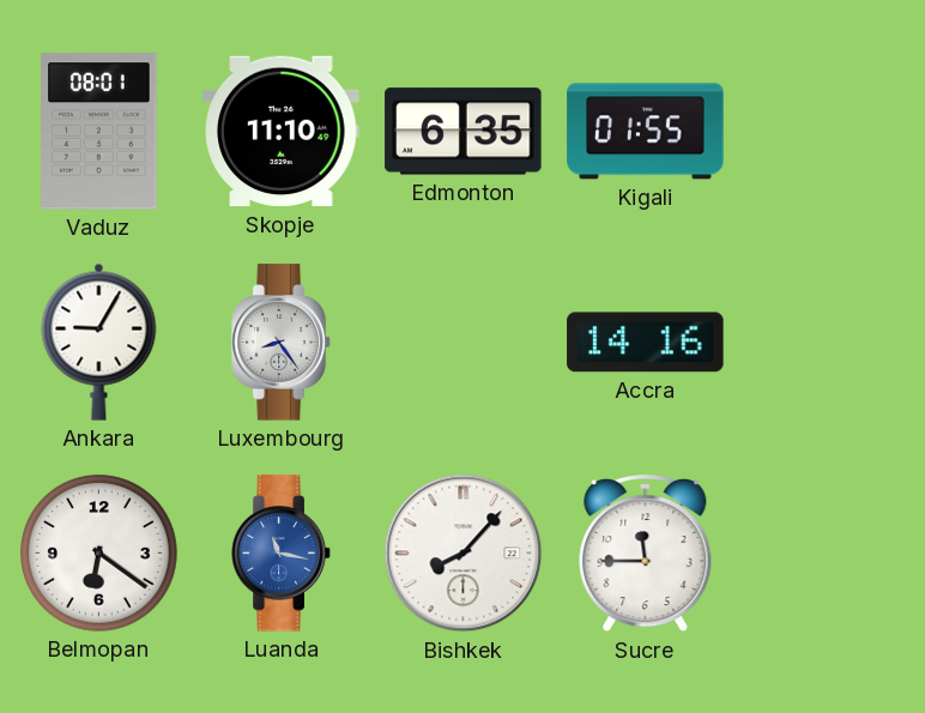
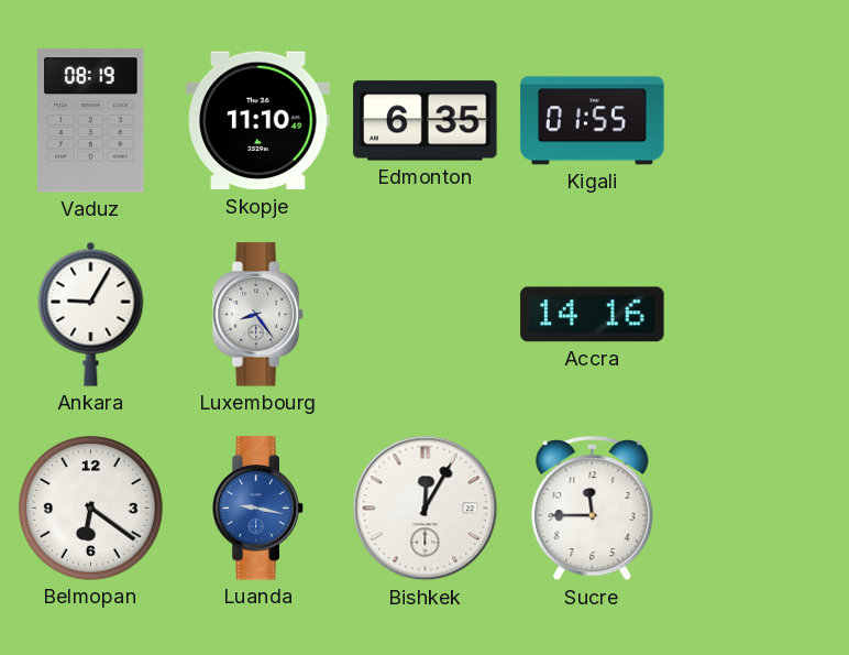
Vaduz: 08:01 -> 08:19 (91, 121)
Luanda: 11:17 -> 9:17 (258, 509)
Bishkek: 8:07 -> 12:05 (426, 509)
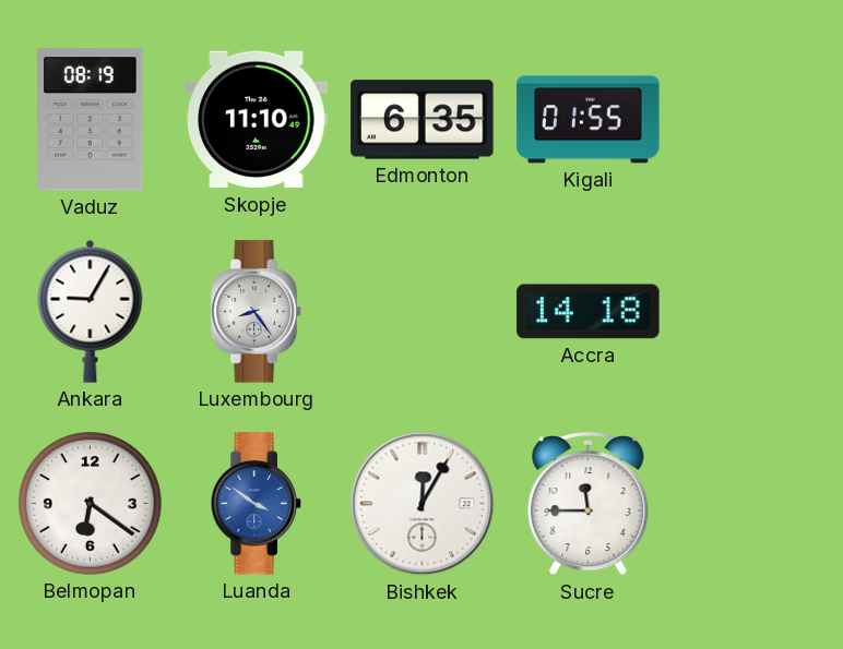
Accra: 14:16 -> 14:18 (589, 312)
Luanda: 9:17 -> 3:51 (257, 504)
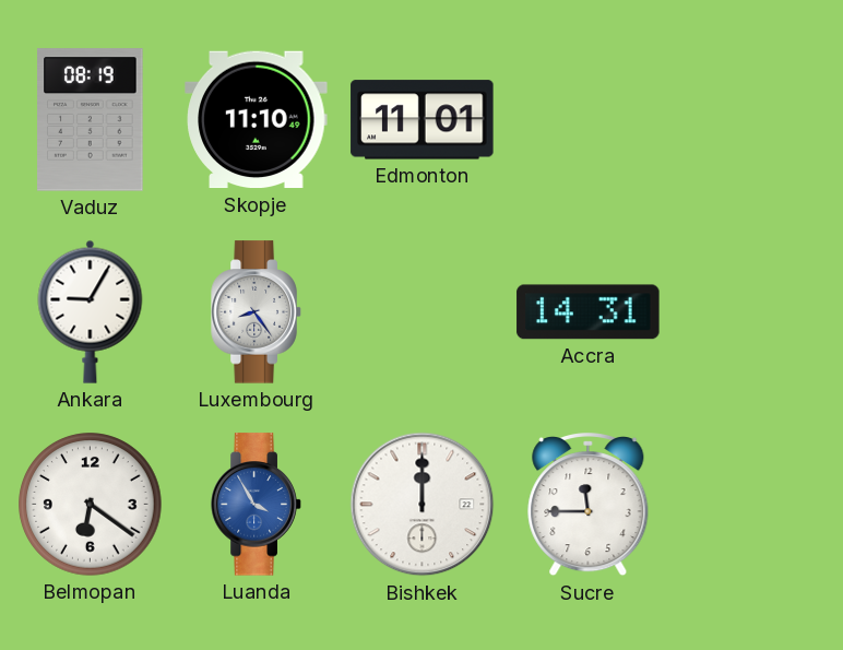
Edmonton: 6:35 -> 11:01 (423, 120)
Kigali: 01:55 -> none (589, 120)
Accra: 14:18 -> 14:31 (589, 312)
Luanda: 3:51 -> 3:55 (257, 505)
Bishkek: 12:05 -> 12:00 (423, 505)
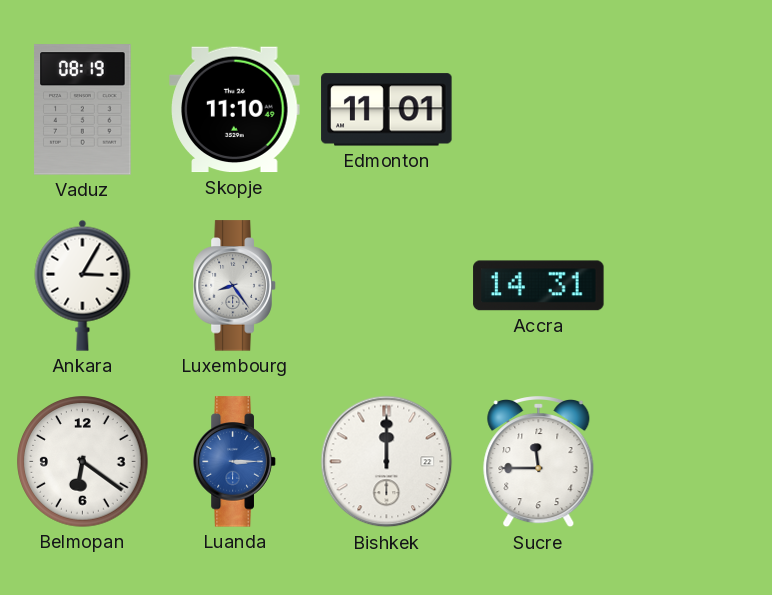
Ankara: 9:05 -> 3:05 (83, 285)
Luanda: 3:55 -> 3:15 (235, 462)
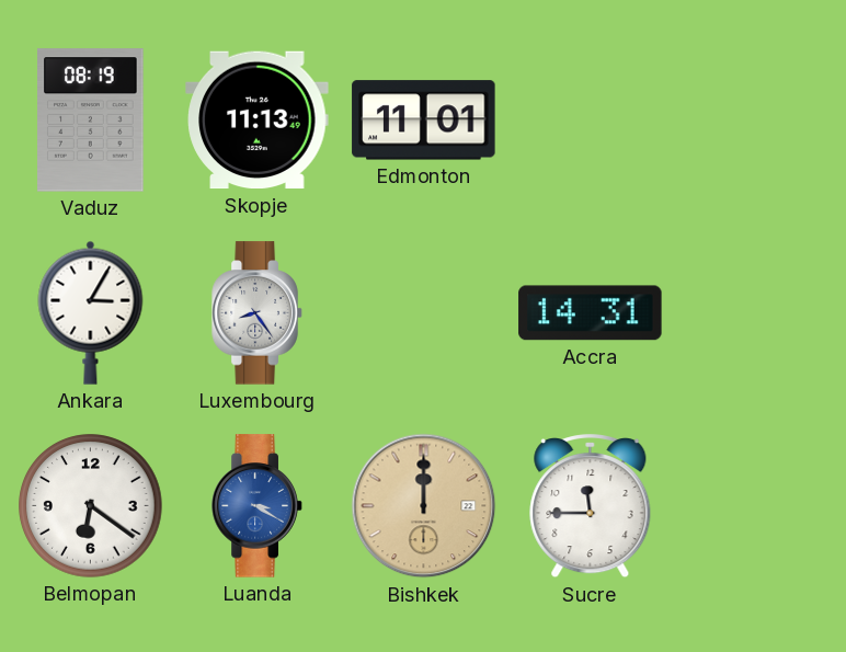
Skopje: 11:10 -> 11:13 (258, 121)
Luanda: 3:15 -> 3:20 (258, 506)
Bishkek dial: white -> champagne (424, 506)
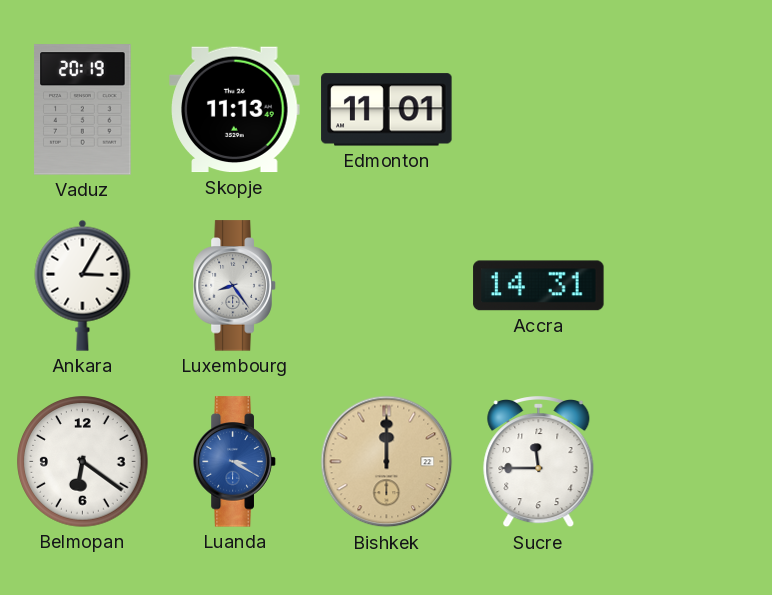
Vaduz: 08:19 -> 20:19 (83, 110)
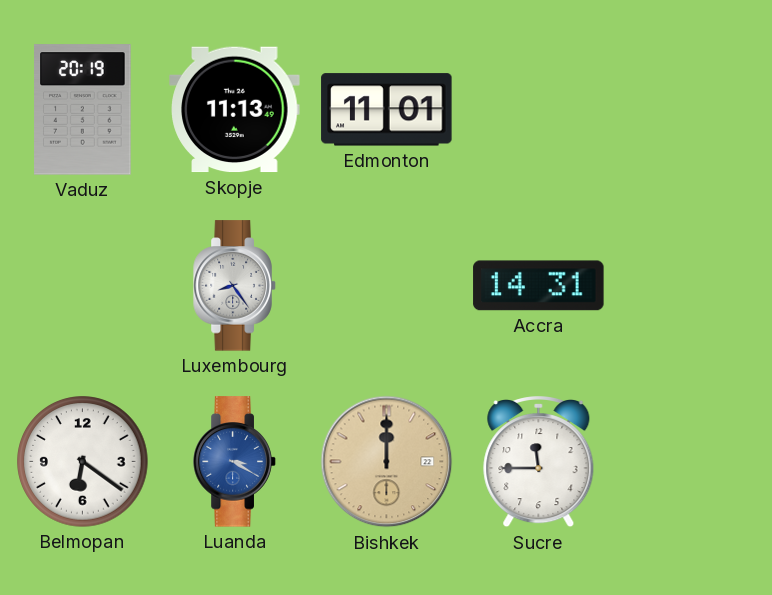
Ankara: 3:05 -> none (83, 285)
